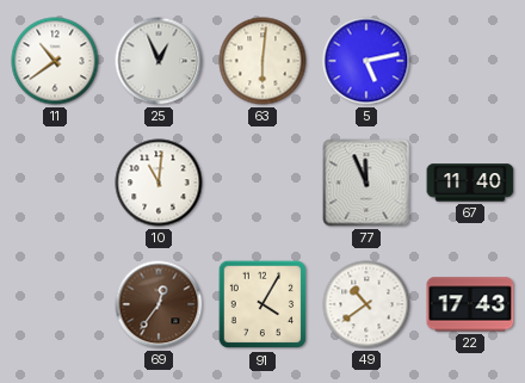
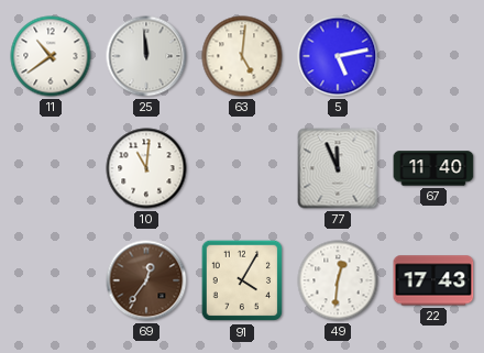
25: 12:56 -> 11:59 (146, 56)
63: 6:01 -> 5:01 (242, 56)
49: 10:39 -> 12:31 (338, 280)
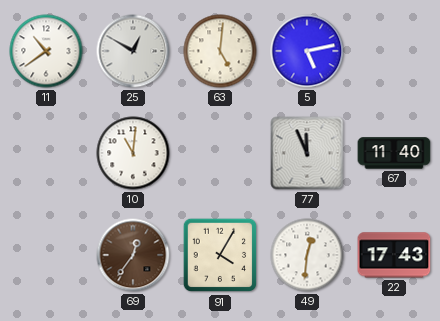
25: 11:59 -> 12:50 (133, 51)
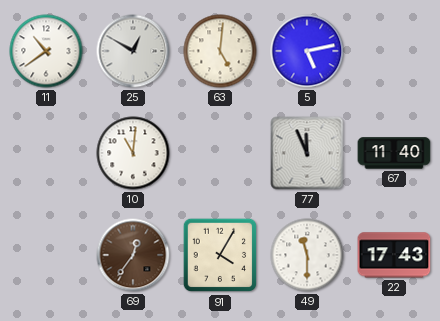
49: 12:31 -> 11:30 (307, 255)
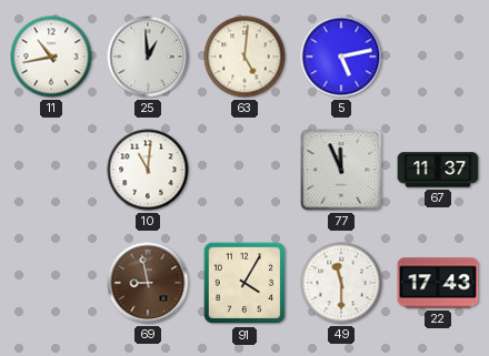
11: 10:39 -> 10:43 (51, 57)
25: 12:50 -> 12:59 (148, 57)
67: 11:40 -> 11:37 (438, 170)
69: 12:36 -> 8:58 (148, 283)
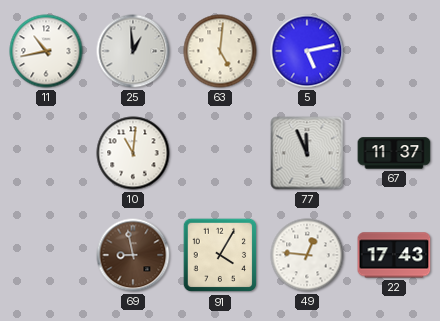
49: 11:30 -> 12:46 (307, 255)
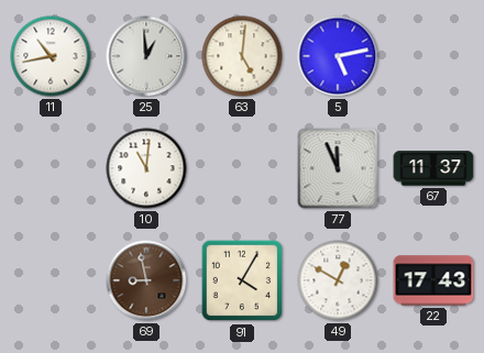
49: 12:46 -> 12:50 (338, 280)
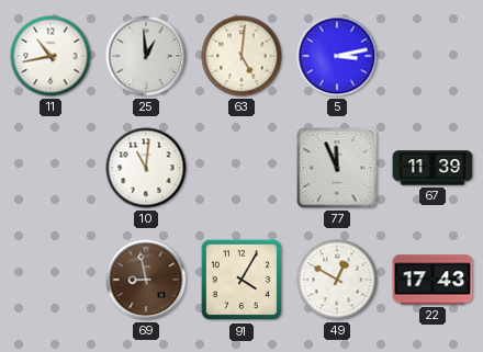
5: 5:13 -> 3:13 (337, 56)
67: 11:37 -> 11:39 (433, 168)
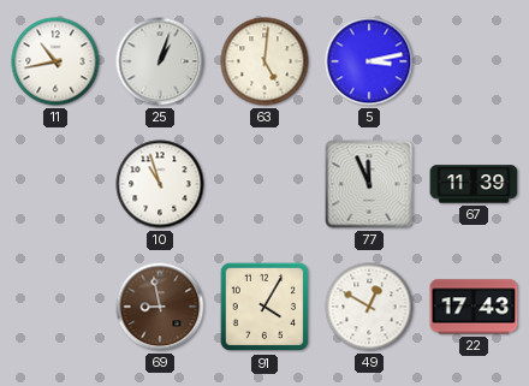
25: 12:59 -> 1:03 (160, 61)
10: 11:01 -> 10:57 (160, 184)
